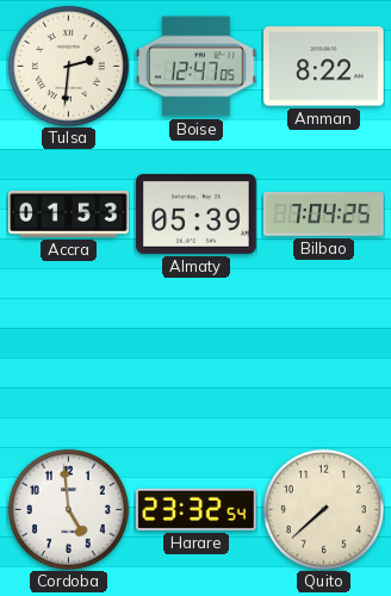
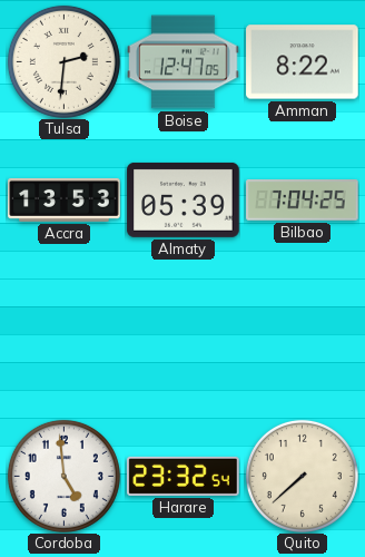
Accra: 01:53 -> 13:53 (65, 199)
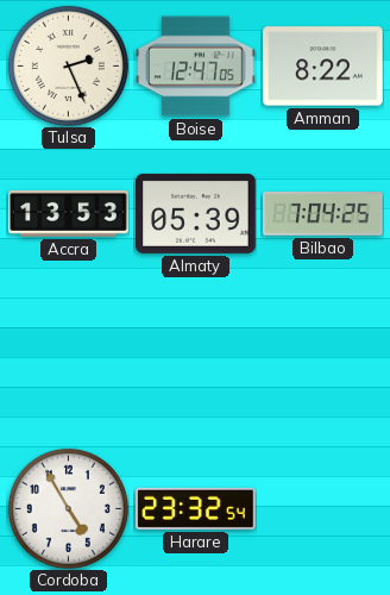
Tulsa: 2:31 -> 2:26 (68, 65)
Cordoba: 4:59 -> 4:55 (68, 508)
Quito: 7:38 -> none (302, 476)
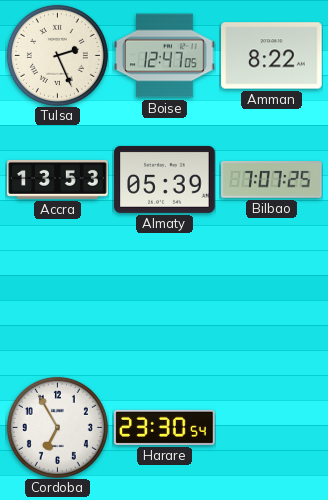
Bilbao: 7:04 -> 7:07 (272, 180)
Cordoba: 4:55 -> 6:55 (57, 427)
Harare: 23:32 -> 23:30 (165, 427)
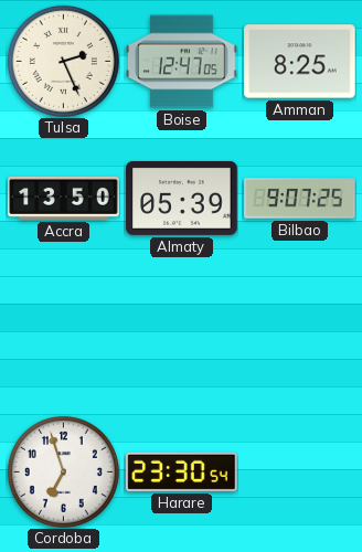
Amman: 8:22 -> 8:25 (300, 62)
Accra: 13:53 -> 13:50 (64, 198)
Bilbao: 7:07 -> 9:07 (300, 199)
Cordoba: 6:55 -> 6:57 (63, 471)
